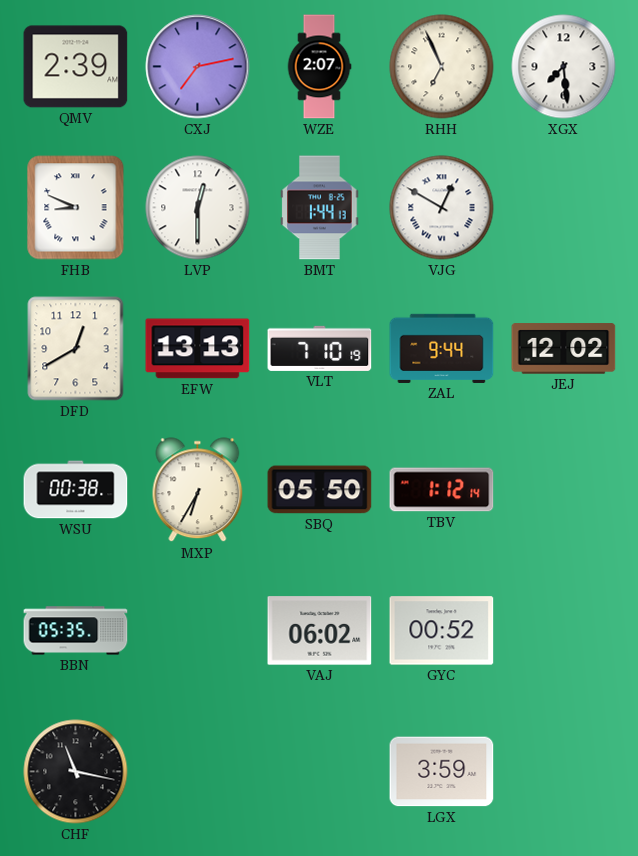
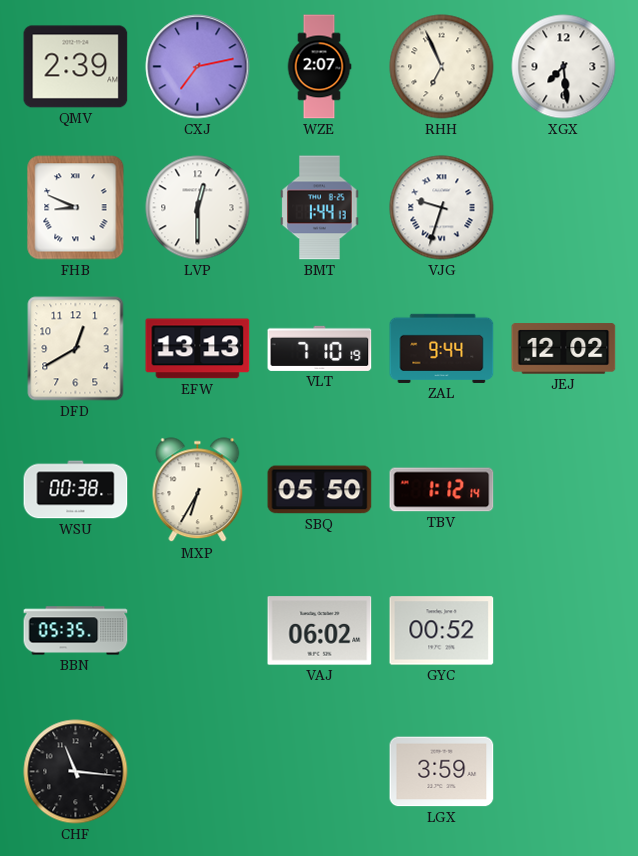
VJG: 12:50 -> 9:33 (442, 208)
CHF: 11:17 -> 11:16 (76, 772)
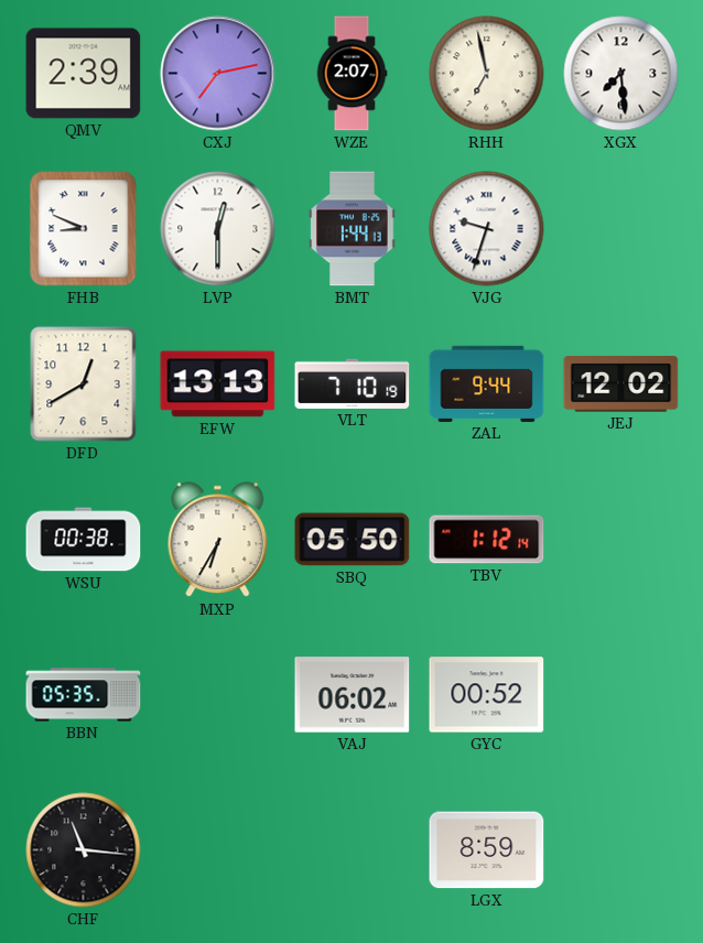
RHH: 6:56 -> 6:58 (487, 74)
LGX: 3:59 -> 8:59 (487, 850)
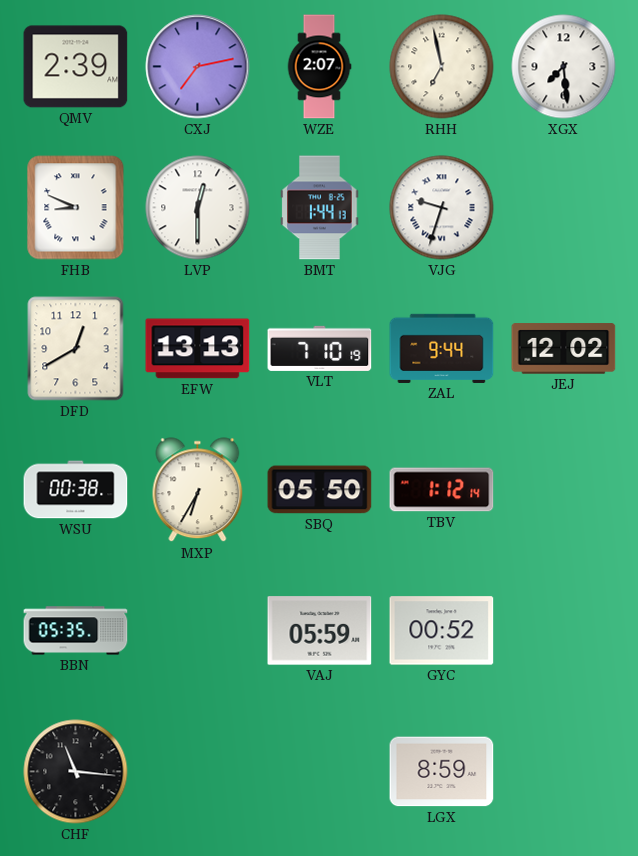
VAJ: 06:02 -> 05:59 (320, 631)
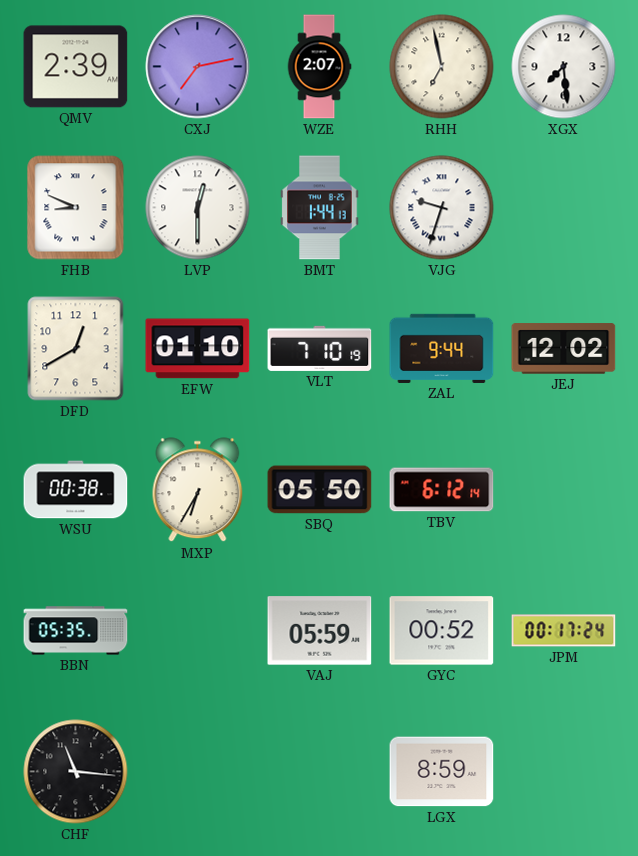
EFW: 13:13 -> 01:10 (198, 349)
TBV: 1:12 -> 6:12 (442, 490)
JPM: none -> 00:17 (564, 631)
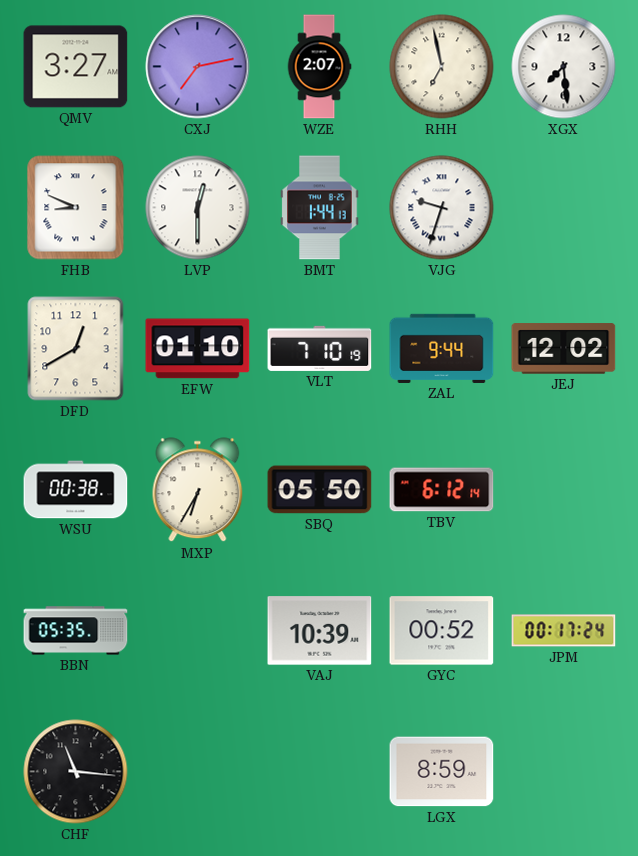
QMV: 2:39 -> 3:27 (76, 67)
VAJ: 05:59 -> 10:39 (320, 631)
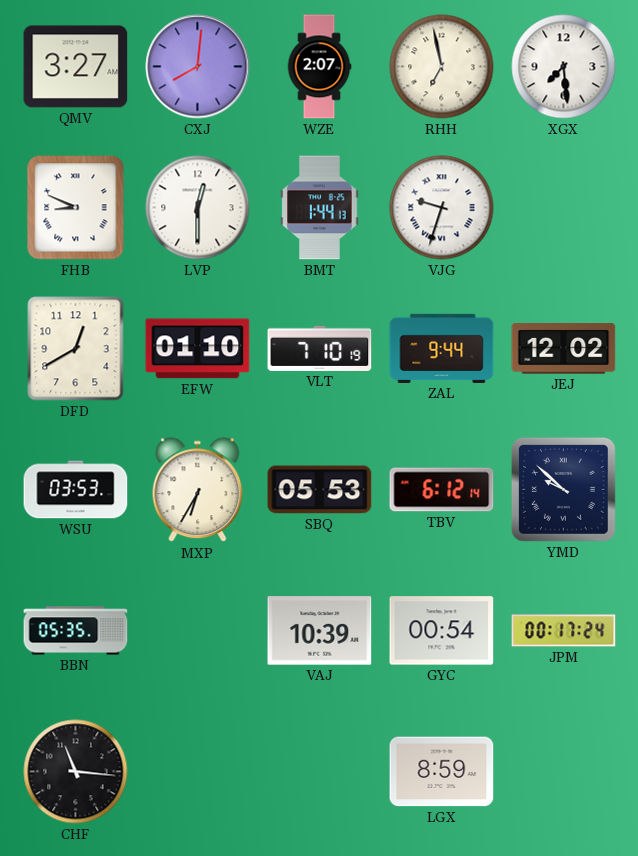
CXJ: 7:13 -> 8:01 (198, 67)
WSU: 00:38 -> 03:53 (76, 490)
SBQ: 05:50 -> 05:53 (320, 490)
YMD: none -> 9:52 (563, 489)
GYC: 00:52 -> 00:54 (442, 631)
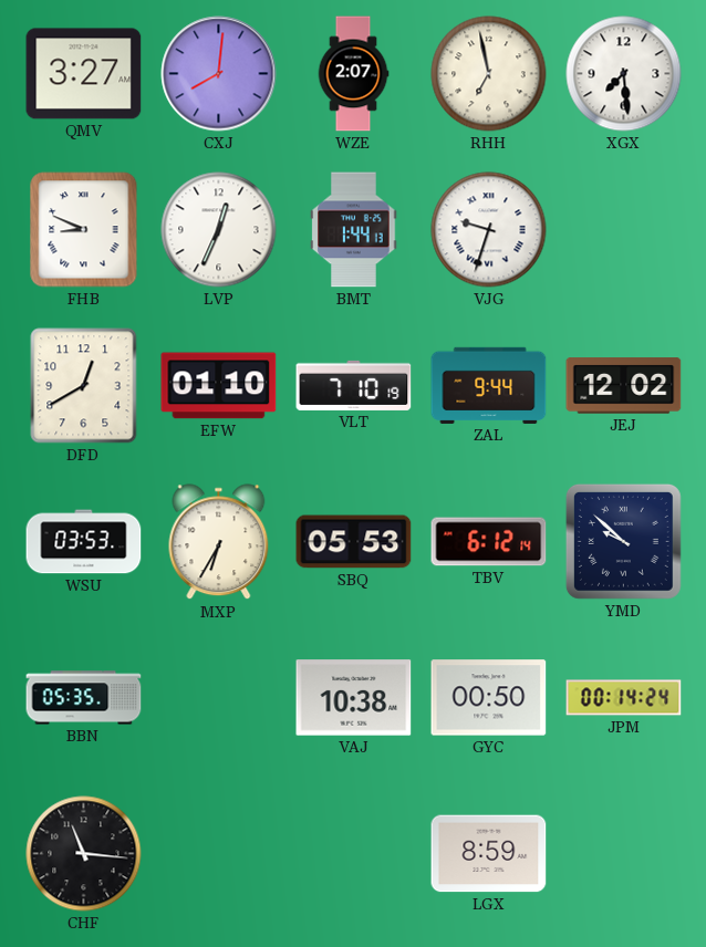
LVP: 12:30 -> 12:34 (219, 230)
VAJ: 10:39 -> 10:38 (354, 698)
GYC: 00:54 -> 00:50 (489, 698)
JPM: 00:17 -> 00:14 (624, 698)
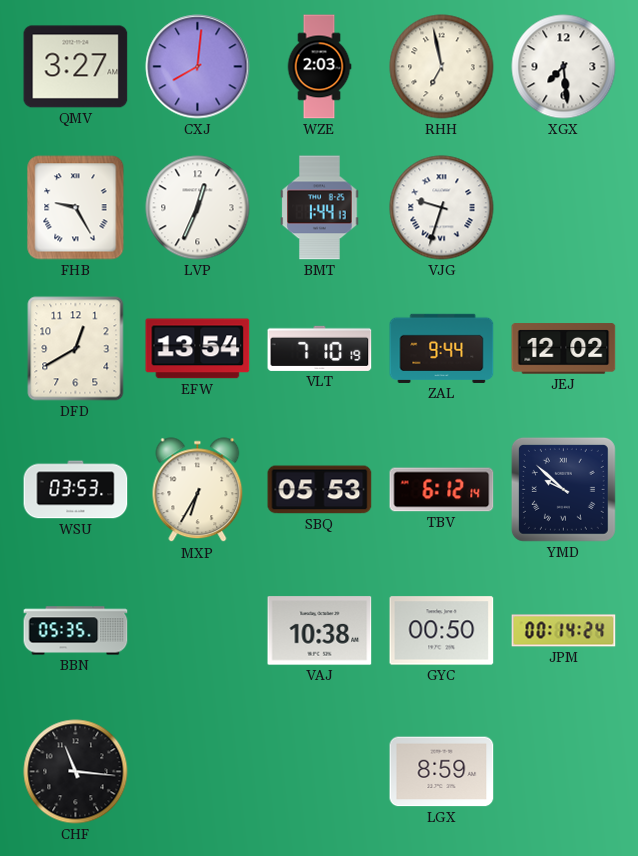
WZE: 2:07 -> 2:03 (319, 67)
FHB: 8:49 -> 9:25 (76, 208)
EFW: 01:10 -> 13:54 (198, 349)
